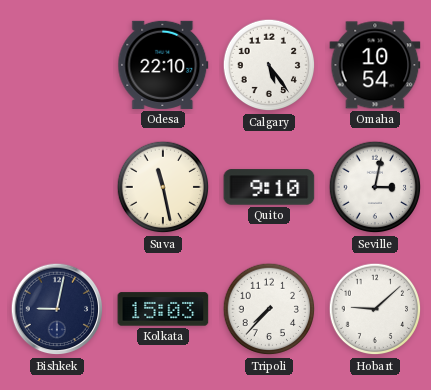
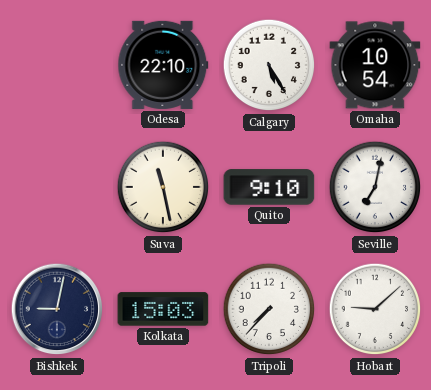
Calgary: 5:24 -> 5:25 (269, 65)
Seville: 3:02 -> 7:02 (375, 187)
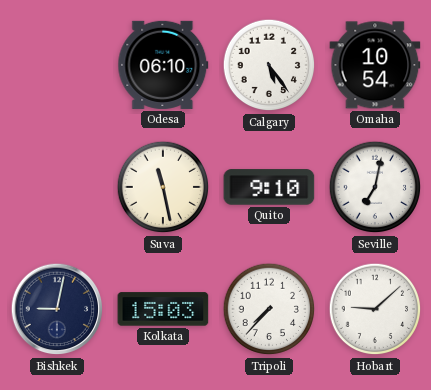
Odesa: 22:10 -> 06:10 (163, 65)
Calgary: 5:25 -> 5:24 (269, 65)
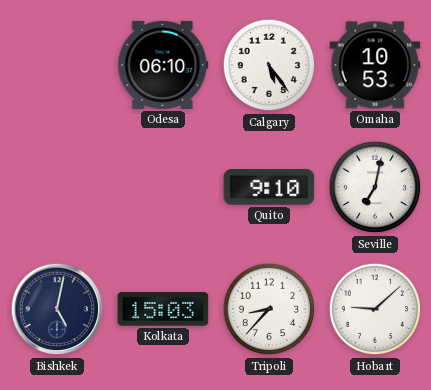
Omaha: 10:54 -> 10:53 (375, 65)
Suva: 11:28 -> none (163, 187)
Bishkek: 9:02 -> 5:02 (57, 309)
Tripoli: 7:37 -> 8:37 (269, 309)
